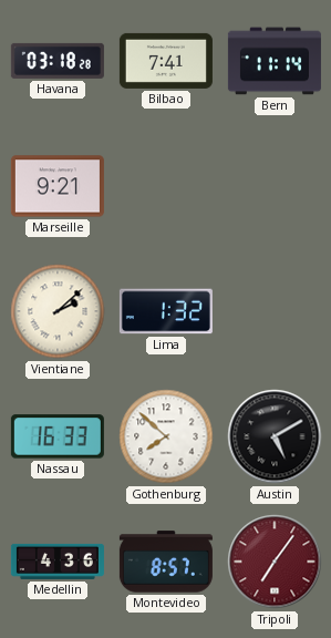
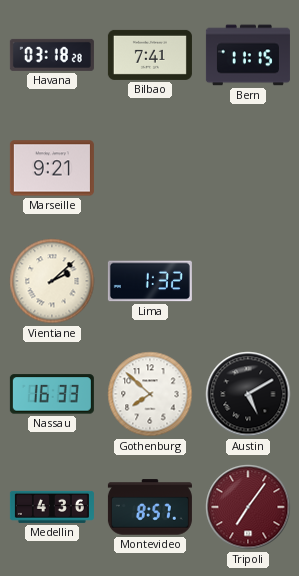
Bern: 11:14 -> 11:15 (248, 55)
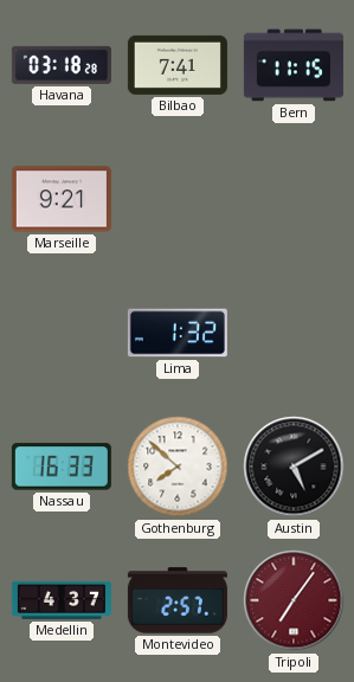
Vientiane: 2:08 -> none (52, 281)
Medellin: 4:36 -> 4:37 (62, 600)
Montevideo: 8:57 -> 2:57 (178, 600)
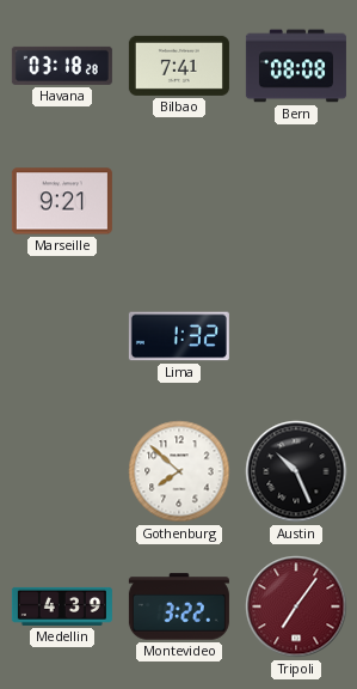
Bern: 11:15 -> 08:08 (296, 66)
Nassau: 16:33 -> none (62, 467)
Austin: 5:10 -> 10:26 (296, 471)
Medellin: 4:37 -> 4:39 (62, 606)
Montevideo: 2:57 -> 3:22 (179, 606)
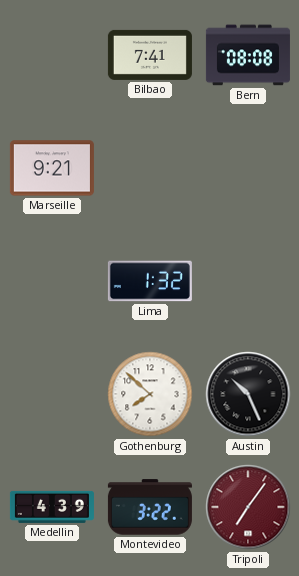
Havana: 03:18 -> none (62, 66)
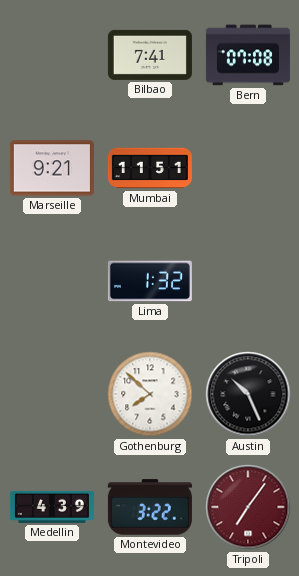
Bern: 08:08 -> 07:08 (248, 55)
Mumbai: none -> 11:51 (150, 168)
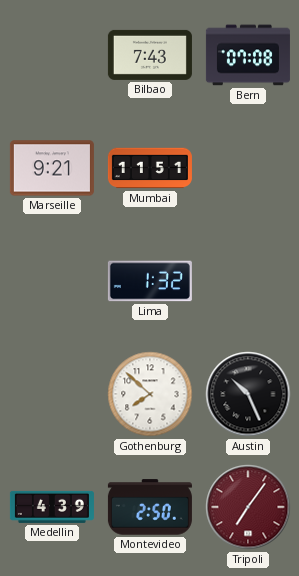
Bilbao: 7:41 -> 7:43 (150, 55)
Montevideo: 3:22 -> 2:50 (150, 507)
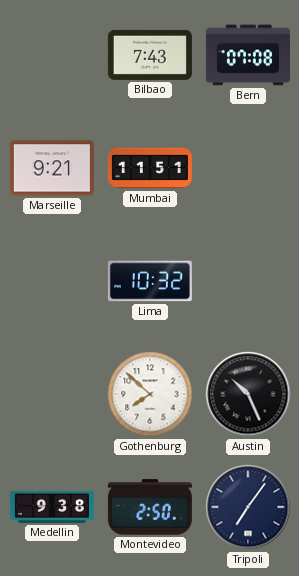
Lima: 1:32 -> 10:32 (150, 281)
Medellin: 4:39 -> 9:38 (52, 507)
Tripoli dial: burgundy -> navy (248, 507)
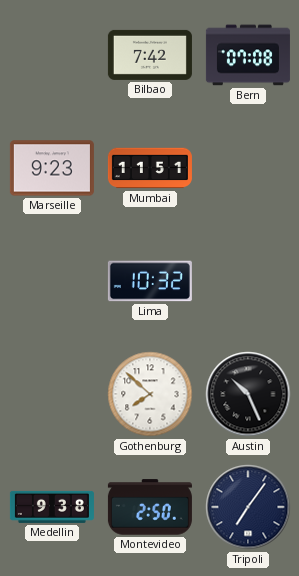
Bilbao: 7:43 -> 7:42 (150, 55)
Marseille: 9:21 -> 9:23 (52, 168)
